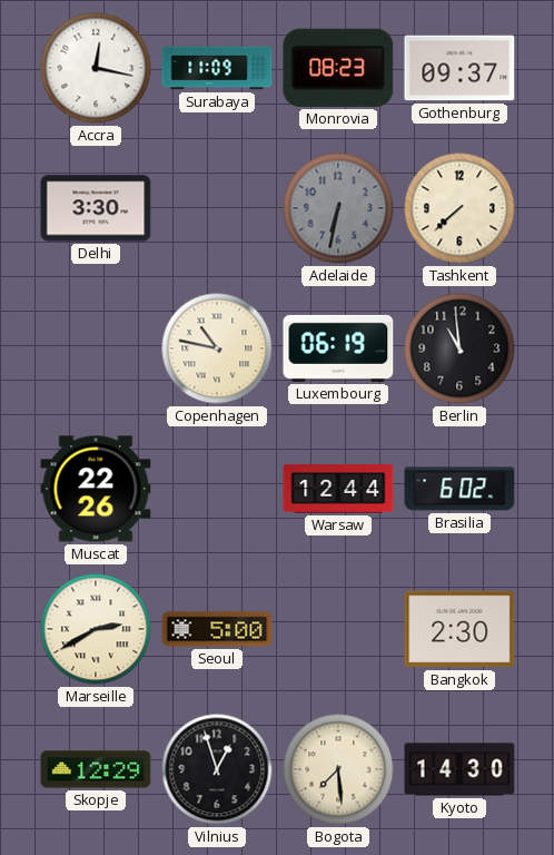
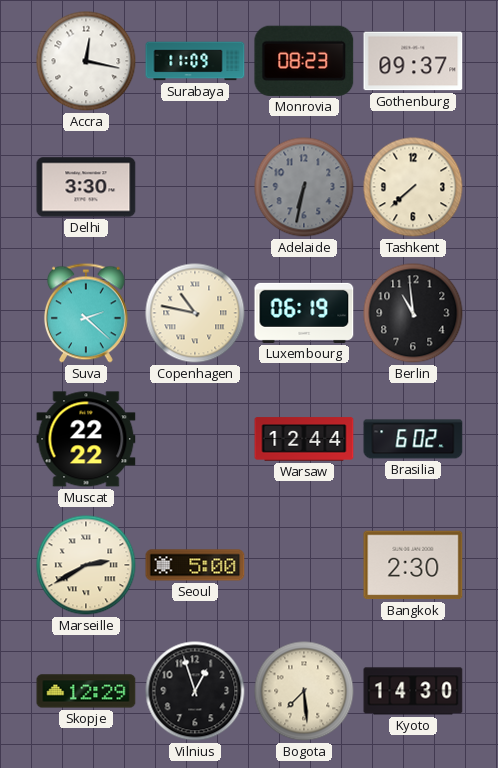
Suva: none -> 2:22 (86, 313)
Muscat: 22:26 -> 22:22 (86, 439)
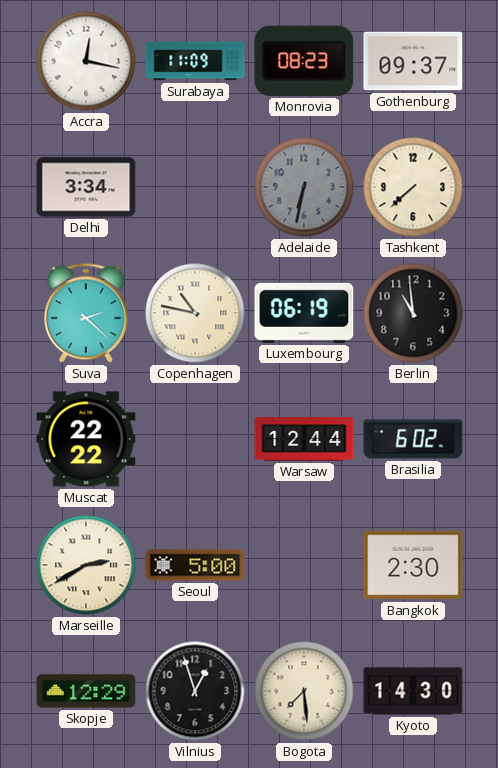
Delhi: 3:30 -> 3:34 (86, 187)
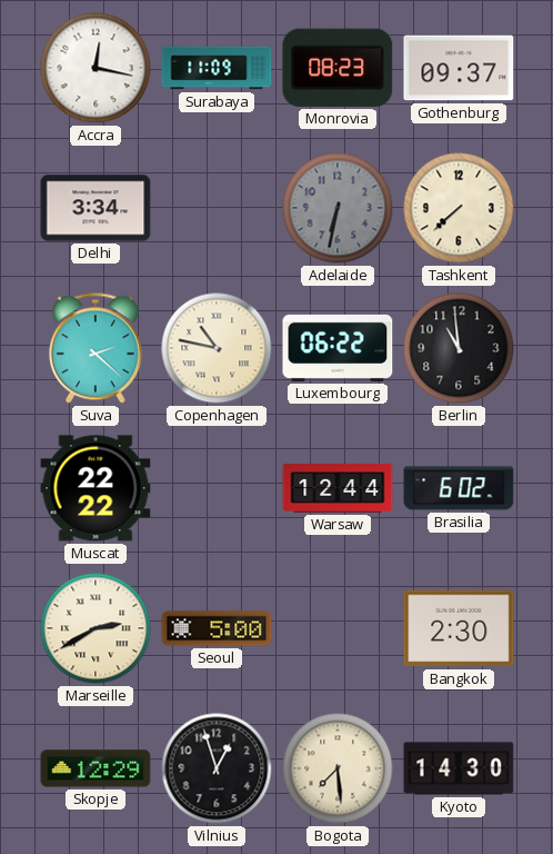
Luxembourg: 06:19 -> 06:22 (338, 348)
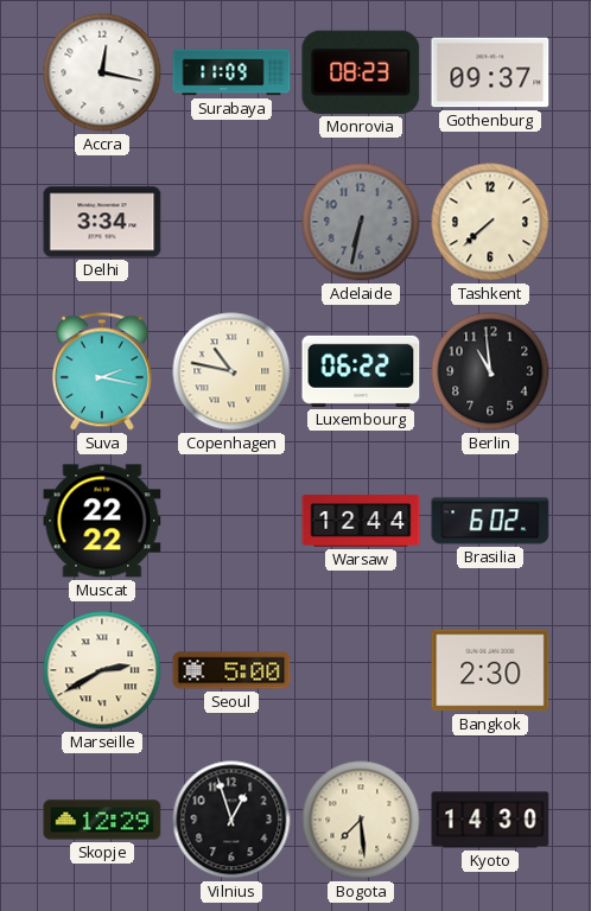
Suva: 2:22 -> 2:17 (102, 371)
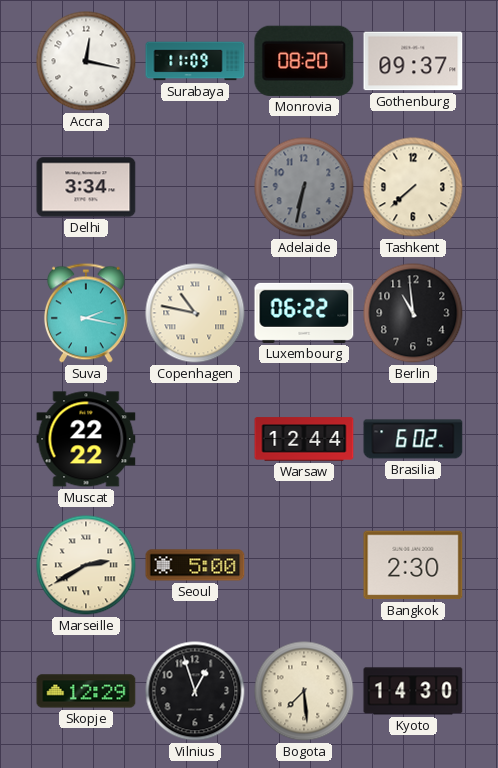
Monrovia: 08:23 -> 08:20 (304, 61)
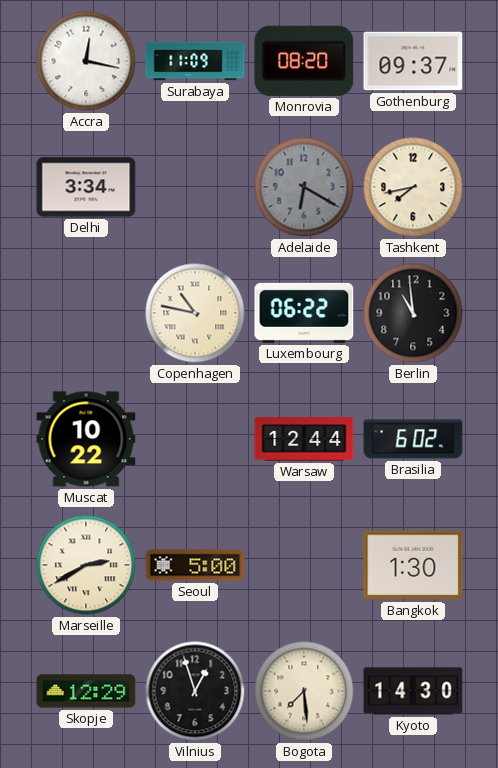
Adelaide: 6:32 -> 6:20 (304, 187)
Tashkent: 7:38 -> 7:43 (413, 187)
Suva: 2:17 -> none (86, 313)
Muscat: 22:22 -> 10:22 (86, 439)
Bangkok: 2:30 -> 1:30 (413, 565)
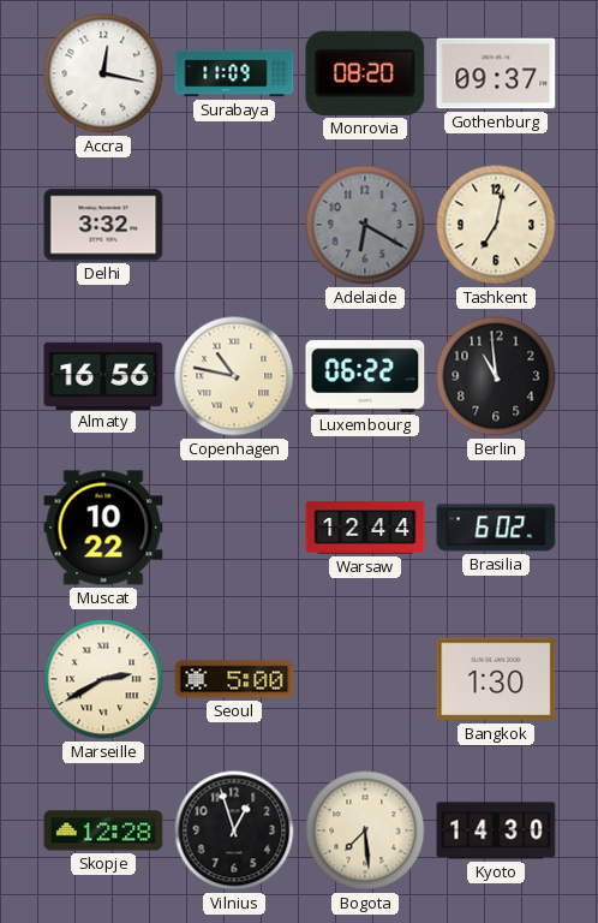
Delhi: 3:34 -> 3:32 (103, 225)
Tashkent: 7:43 -> 7:02 (496, 225)
Almaty: none -> 16:56 (103, 375)
Skopje: 12:29 -> 12:28 (103, 830)
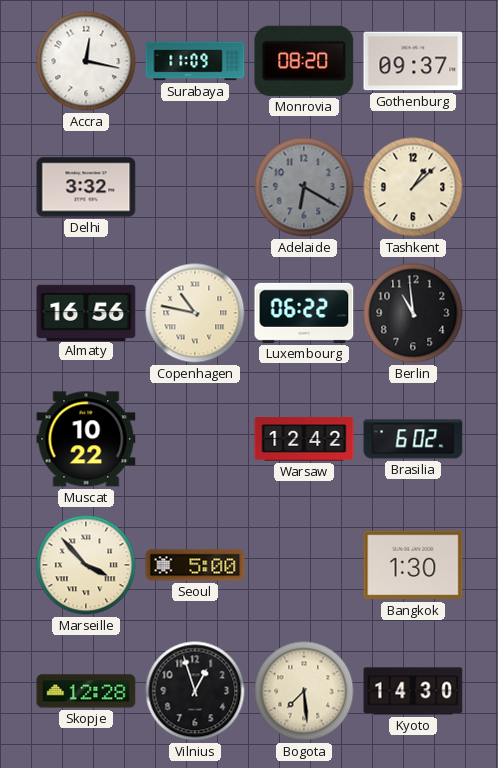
Tashkent: 7:02 -> 1:08 (413, 187)
Warsaw: 12:44 -> 12:42 (304, 439)
Marseille: 2:40 -> 3:53 (86, 565)
